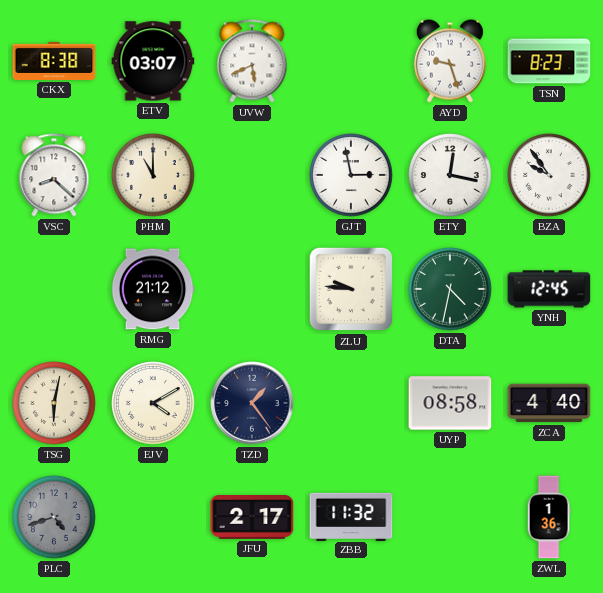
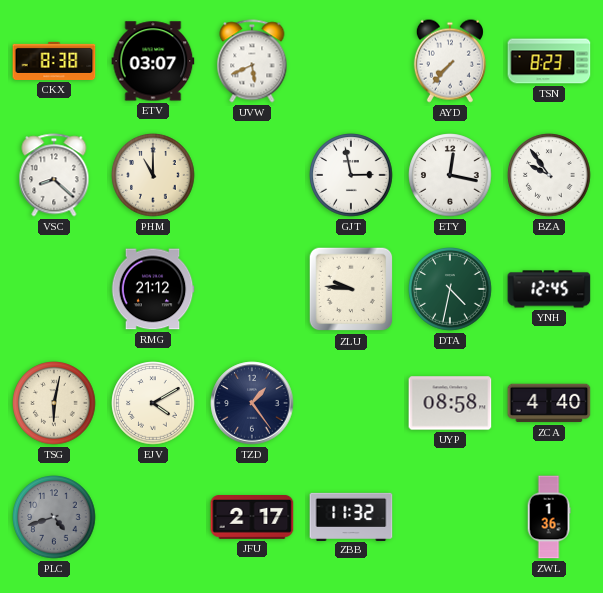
AYD: 9:27 -> 7:37 (450, 61)
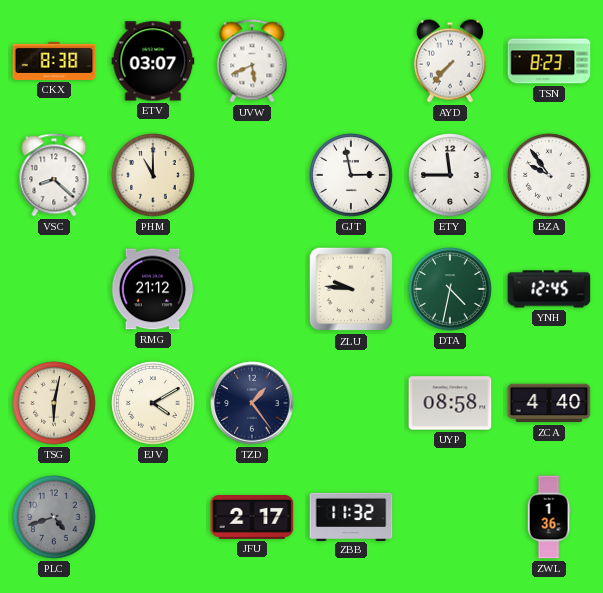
ETY: 12:17 -> 11:45 (450, 175)
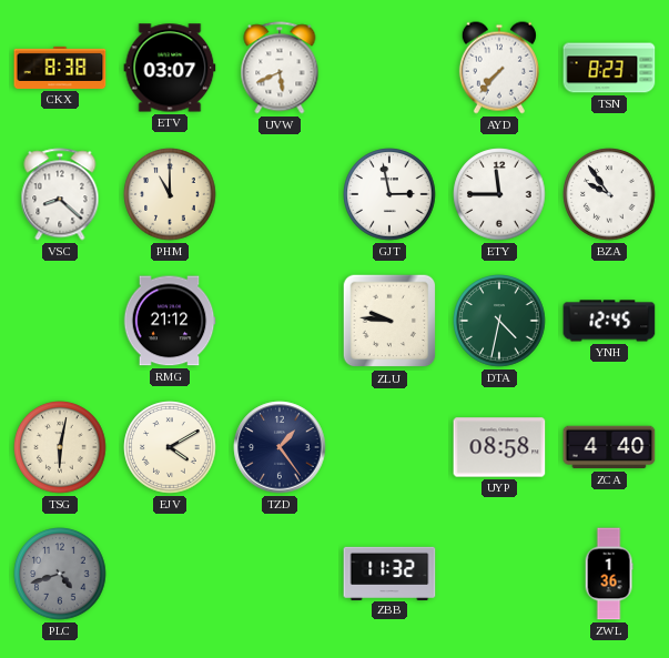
JFU: 2:17 -> none (252, 518)
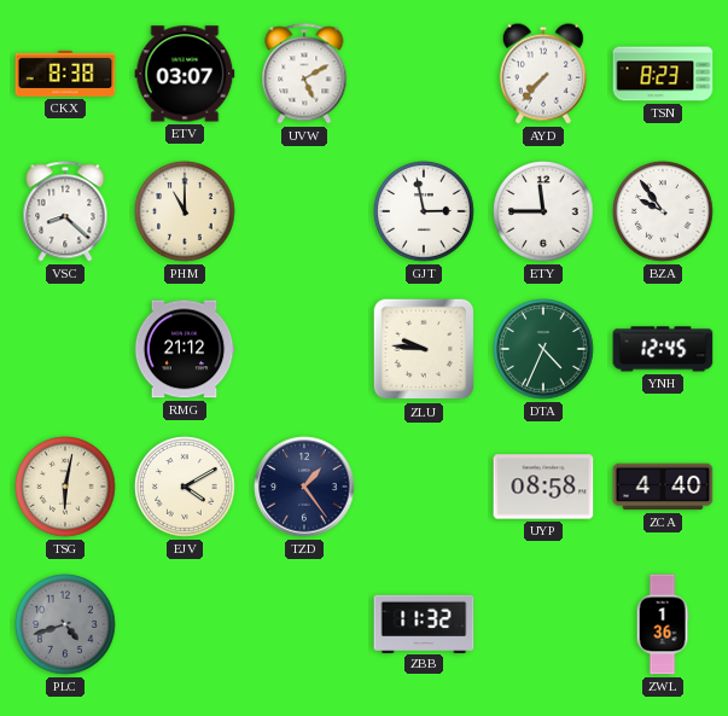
UVW: 5:41 -> 5:10 (304, 74)
DTA: 4:32 -> 4:34 (543, 349)
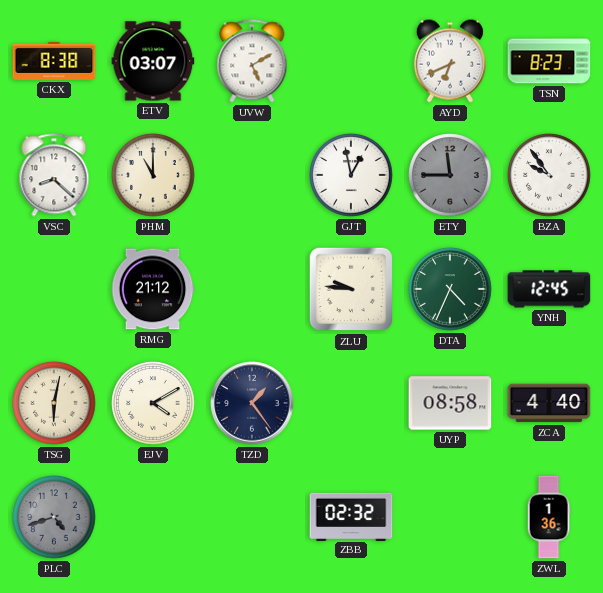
AYD: 7:37 -> 6:41 (450, 61)
GJT: 2:58 -> 12:58 (351, 175)
ETY dial: white -> grey (450, 175)
ZBB: 11:32 -> 02:32 (351, 516)
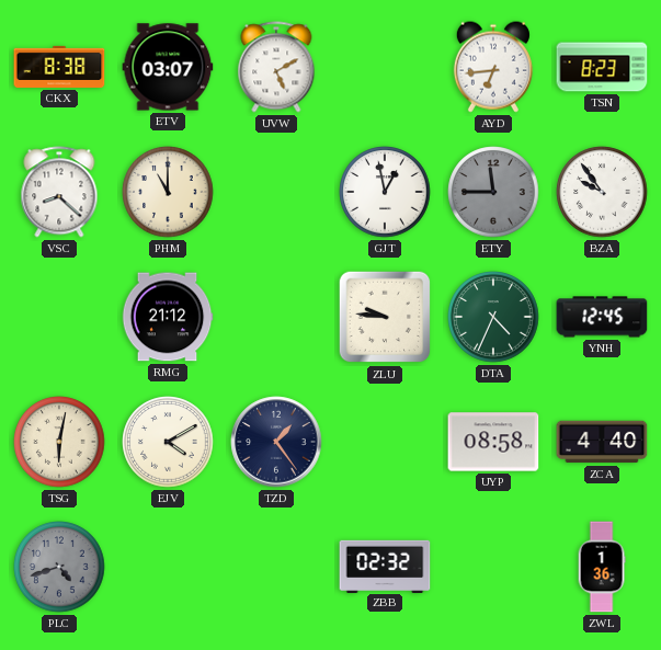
AYD: 6:41 -> 6:44 (493, 67)
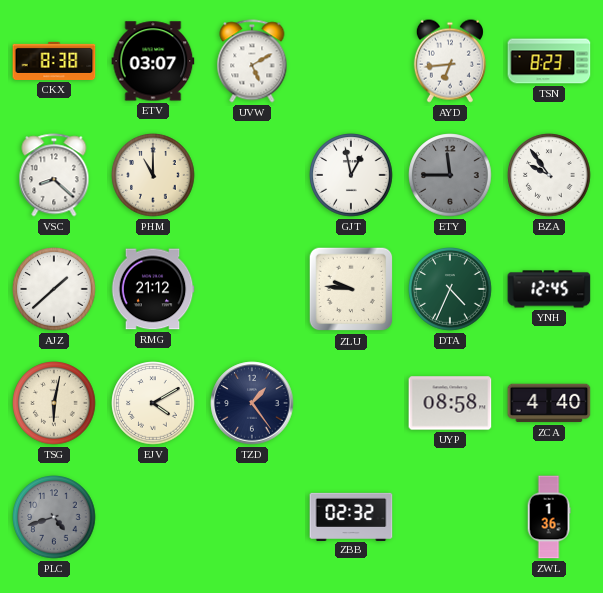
AJZ: none -> 1:38 (54, 289)
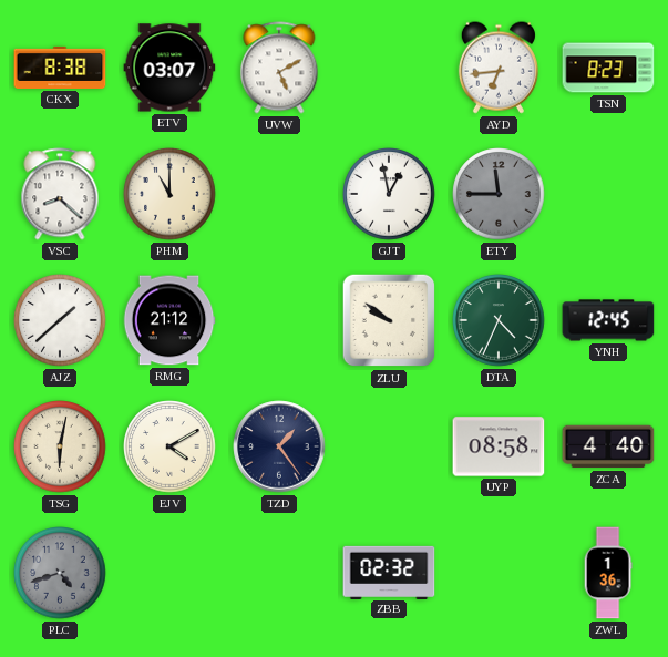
BZA: 9:54 -> none (549, 175)
ZLU: 9:46 -> 9:51 (389, 320)
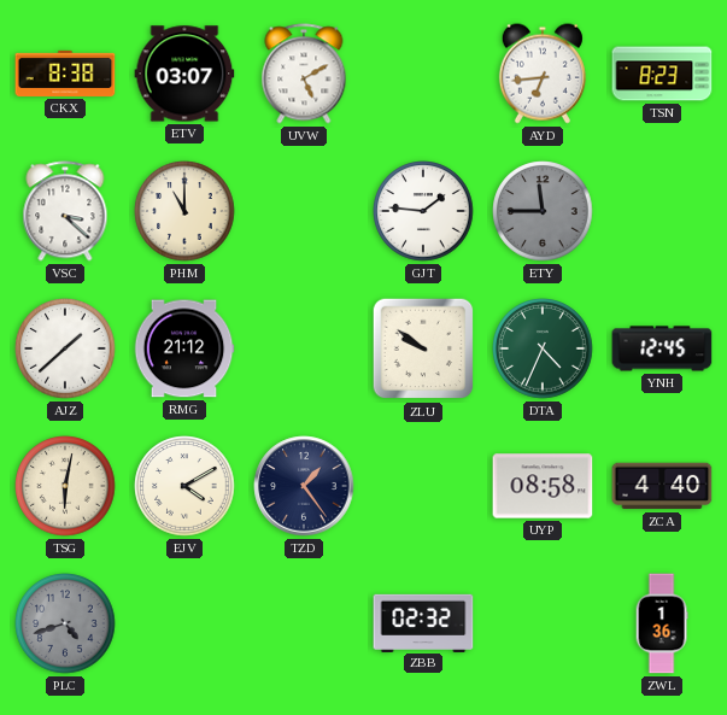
VSC: 8:22 -> 3:22 (65, 211)
GJT: 12:58 -> 1:46 (423, 211)
